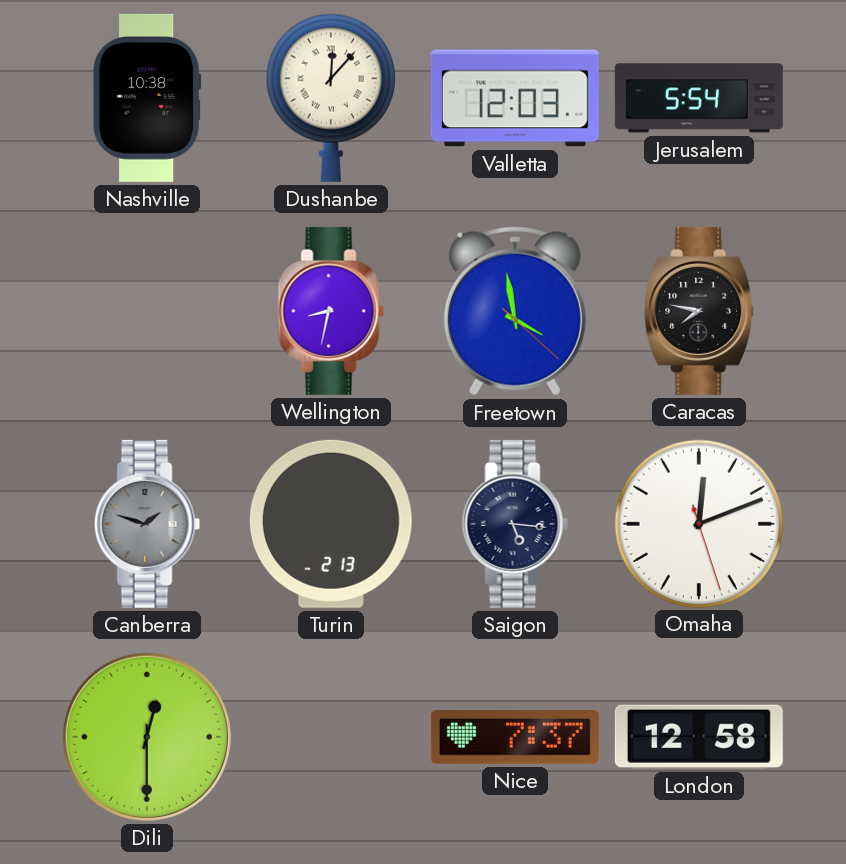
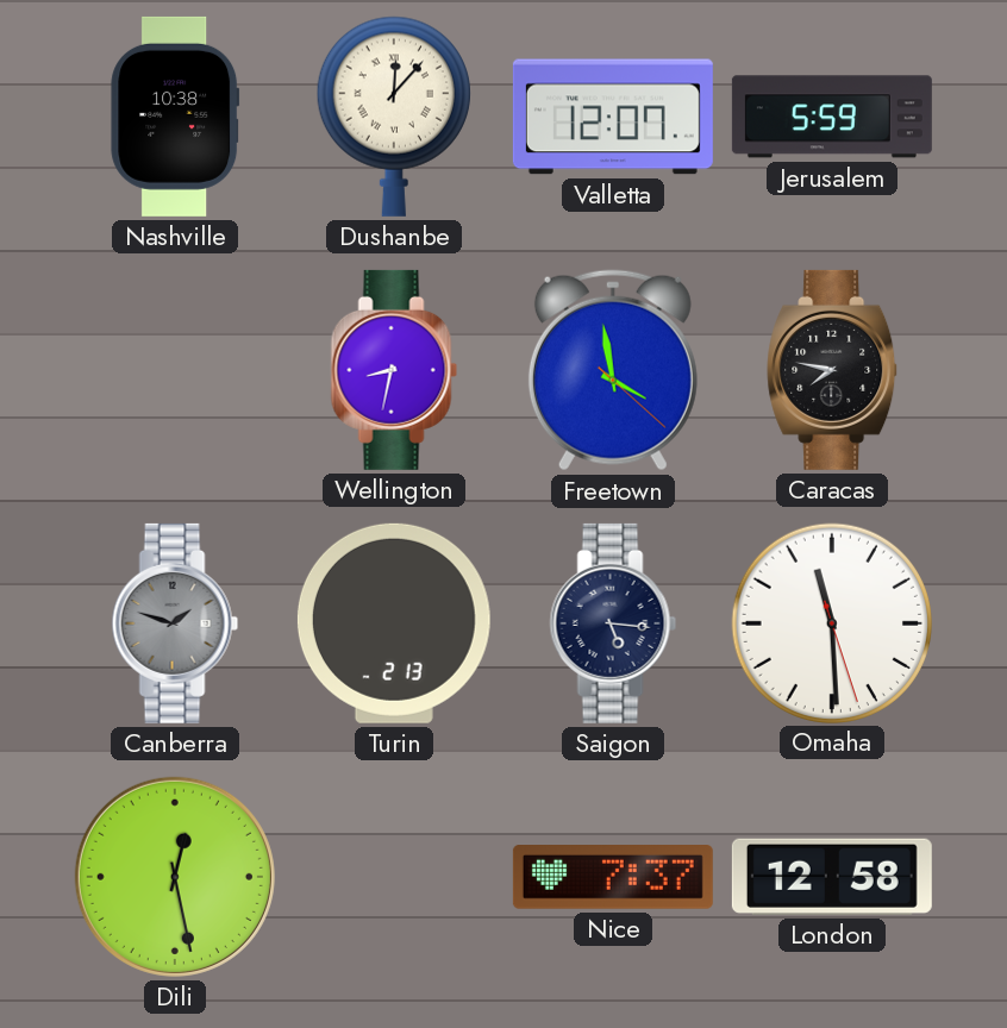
Valletta: 12:03 -> 12:07 (613, 117)
Jerusalem: 5:54 -> 5:59 (832, 117)
Omaha: 12:11 -> 11:29 (831, 622)
Dili: 12:30 -> 12:28 (175, 877)
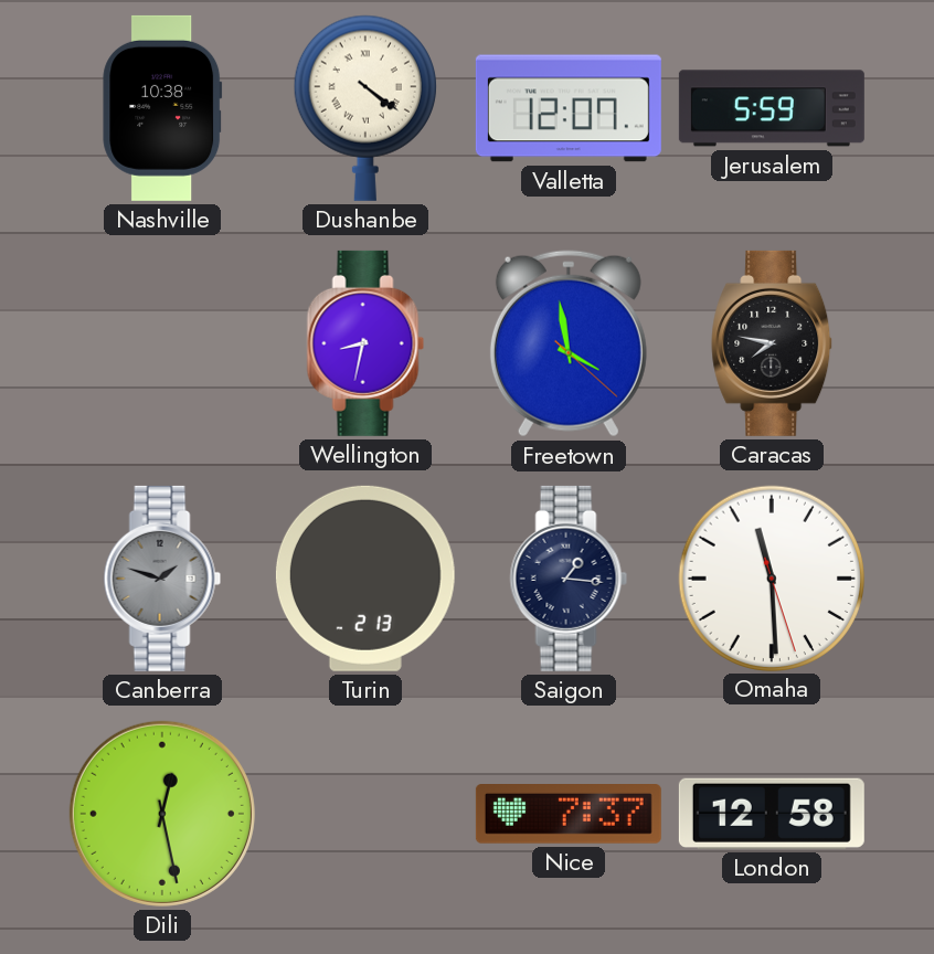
Dushanbe: 12:07 -> 4:21 (365, 108)
Saigon: 5:16 -> 1:16 (569, 579)
